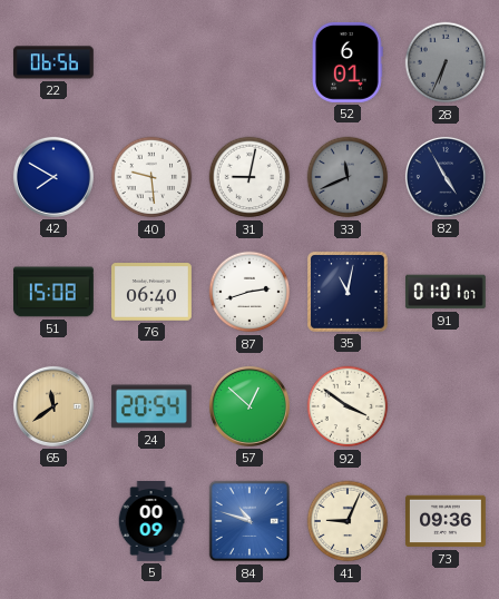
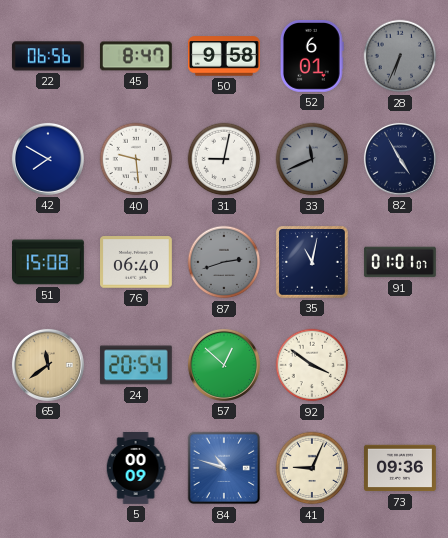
45: none -> 8:47 (136, 56)
50: none -> 9:58 (224, 56)
87 dial: white -> grey (224, 262)
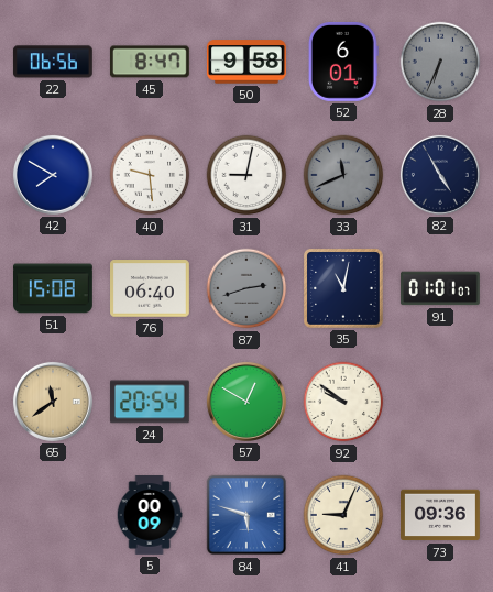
57: 12:52 -> 12:50 (246, 402)
92: 3:51 -> 9:51 (343, 402)
84: 10:48 -> 5:48 (246, 515)
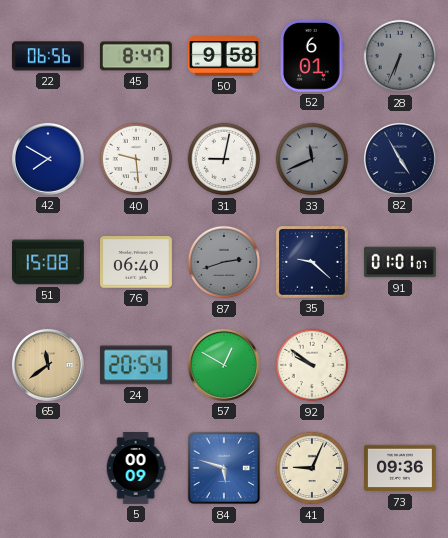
35: 11:02 -> 9:22 (312, 262)
